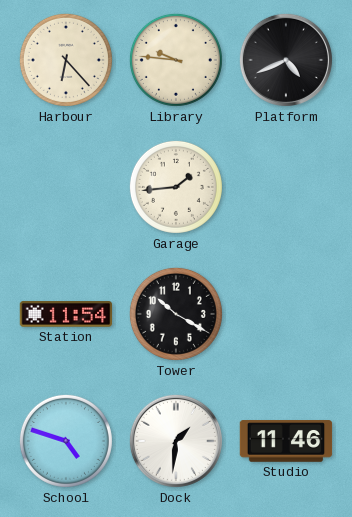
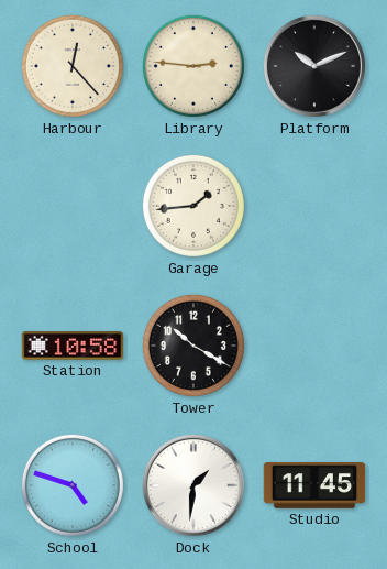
Harbour: 6:23 -> 12:23 (73, 66)
Library: 9:46 -> 2:46 (193, 66)
Platform: 4:41 -> 10:11 (314, 66)
Station: 11:54 -> 10:58 (73, 346)
Studio: 11:46 -> 11:45 (314, 485)
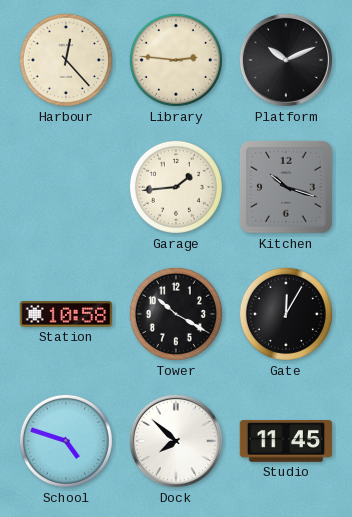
Kitchen: none -> 10:18 (286, 187)
Gate: none -> 12:05 (286, 314)
Dock: 1:31 -> 7:52 (176, 441)
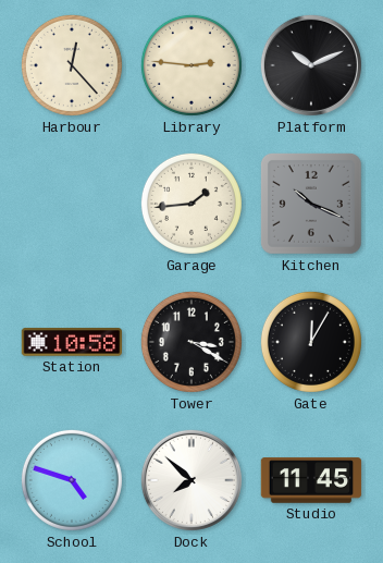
Kitchen: 10:18 -> 10:19 (311, 204)
Tower: 10:20 -> 3:20 (191, 342)
